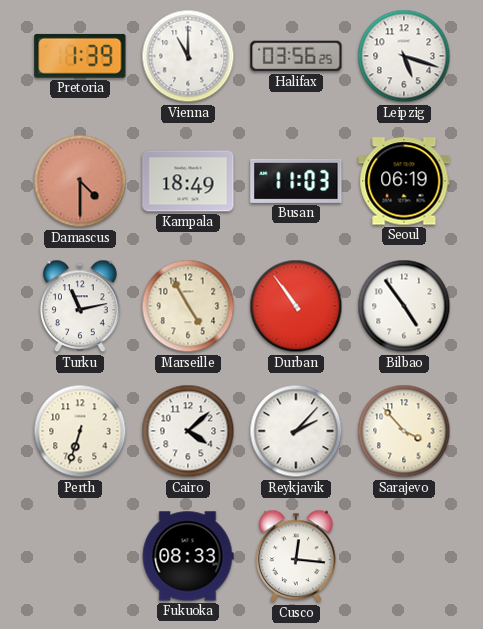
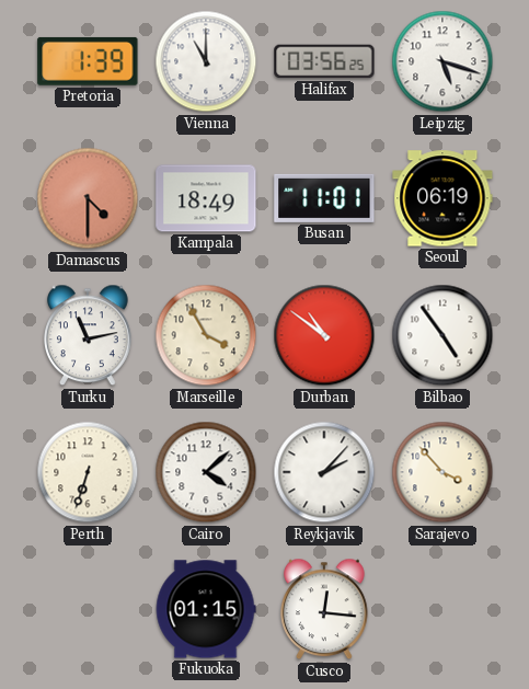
Busan: 11:03 -> 11:01 (324, 198)
Marseille: 4:55 -> 3:55 (206, 335)
Durban: 10:54 -> 10:51 (324, 335)
Fukuoka: 08:33 -> 01:15 (206, 609)
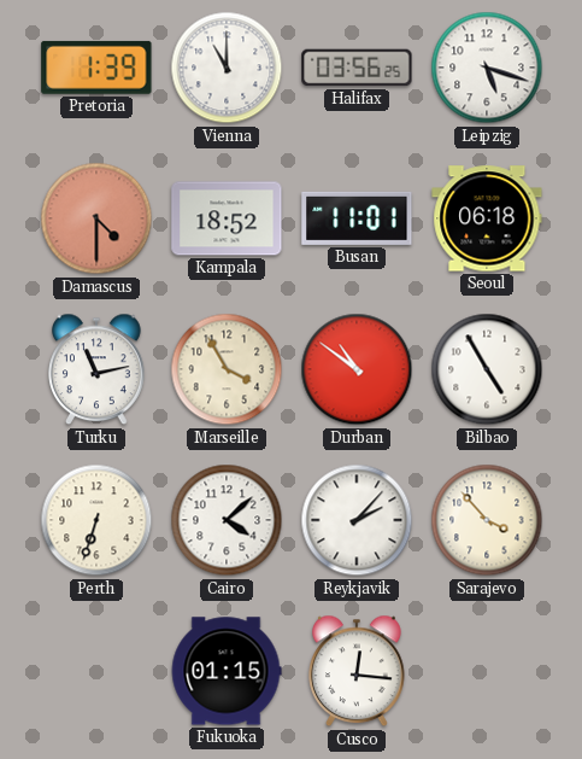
Kampala: 18:49 -> 18:52 (227, 218)
Seoul: 06:19 -> 06:18 (487, 218)
Bilbao: 4:54 -> 4:55 (487, 369)
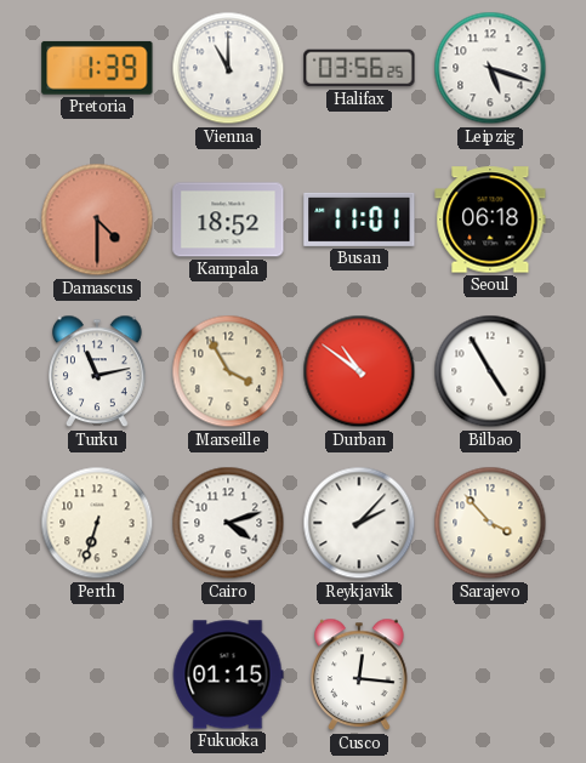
Cairo: 4:08 -> 4:12 (228, 523)
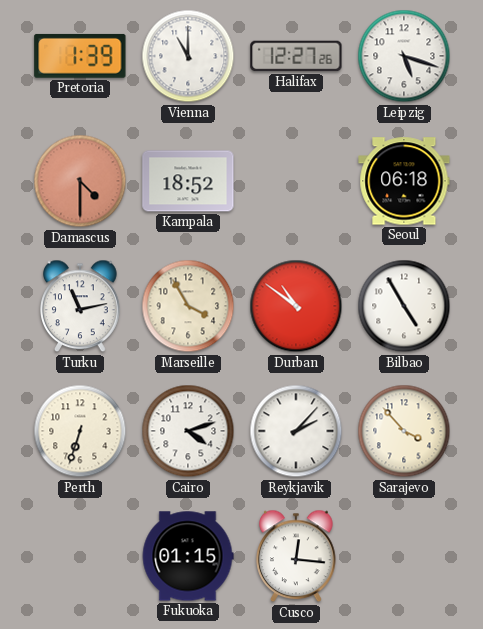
Halifax: 03:56 -> 12:27 (296, 56)
Busan: 11:01 -> none (359, 220)
